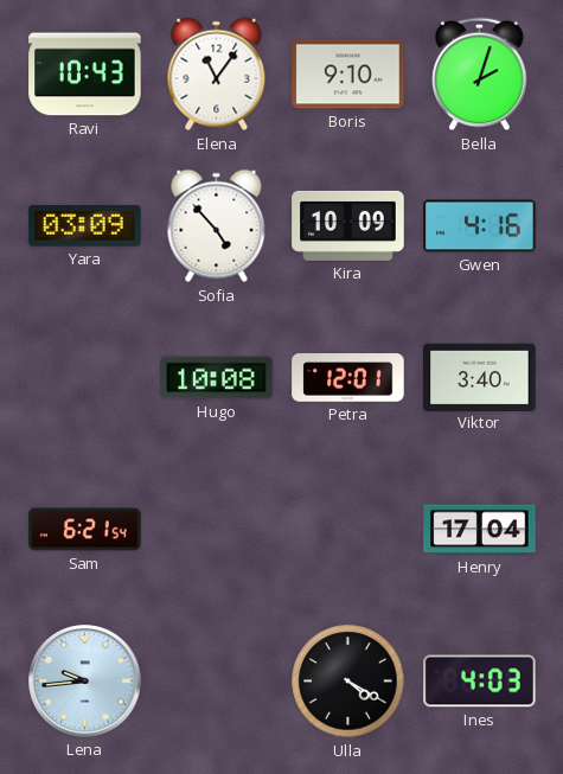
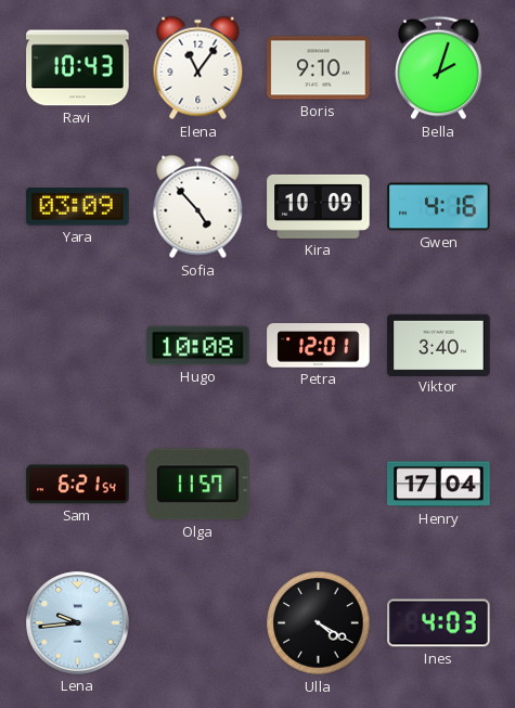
Olga: none -> 11:57 (198, 485)
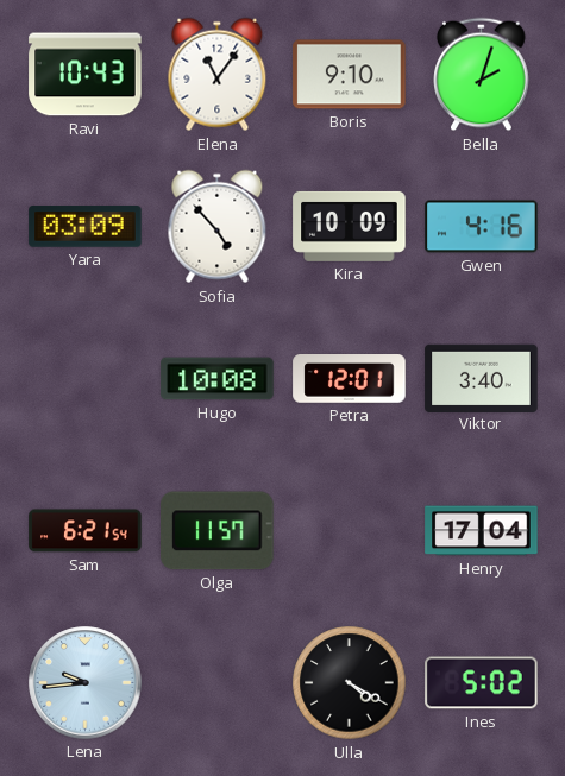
Ines: 4:03 -> 5:02 (482, 683)
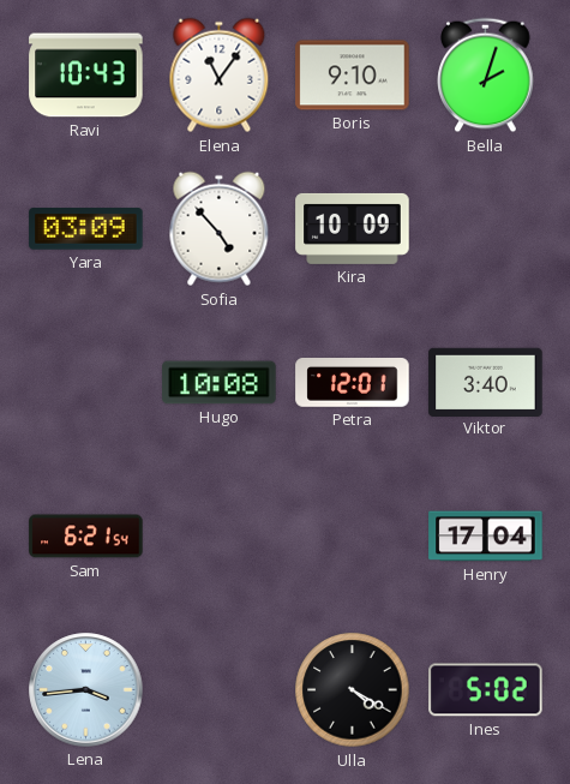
Gwen: 4:16 -> none (482, 227)
Olga: 11:57 -> none (218, 531)
Lena: 9:44 -> 3:44 (86, 690)
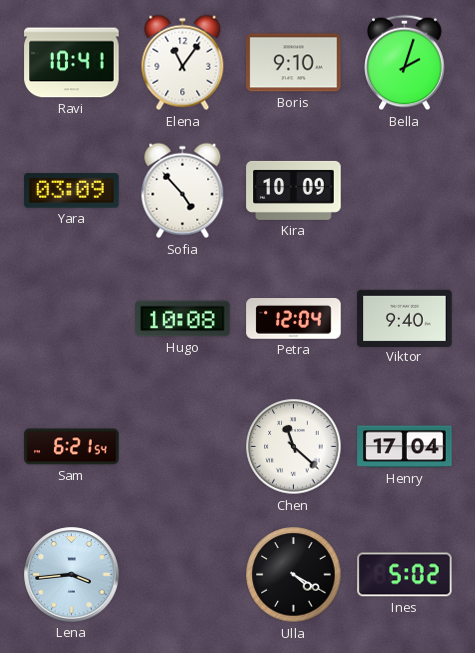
Ravi: 10:43 -> 10:41 (72, 63)
Petra: 12:01 -> 12:04 (294, 319)
Viktor: 3:40 -> 9:40 (405, 318)
Chen: none -> 11:22 (294, 447)
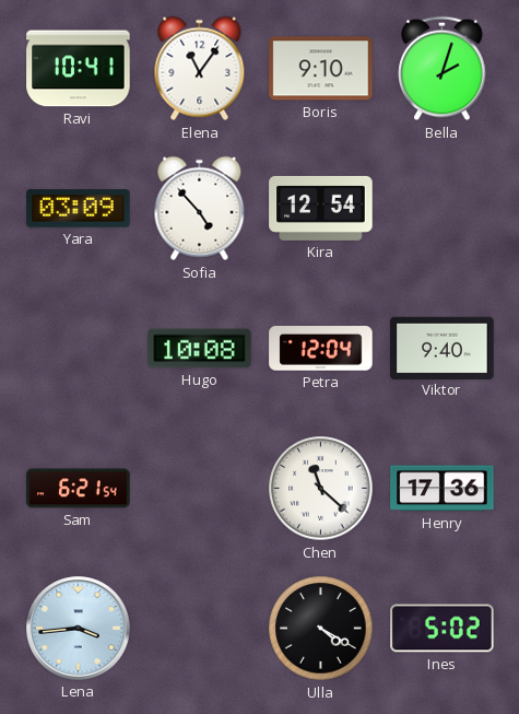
Kira: 10:09 -> 12:54 (321, 208)
Henry: 17:04 -> 17:36 (443, 489)
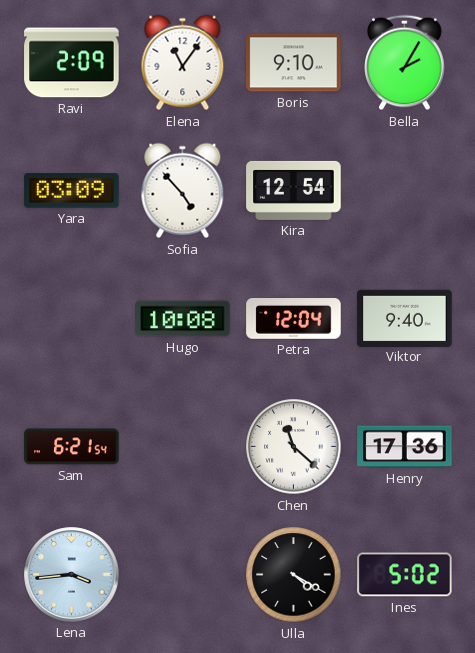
Ravi: 10:41 -> 2:09 (72, 63)
Bella: 2:03 -> 2:05 (405, 63)
